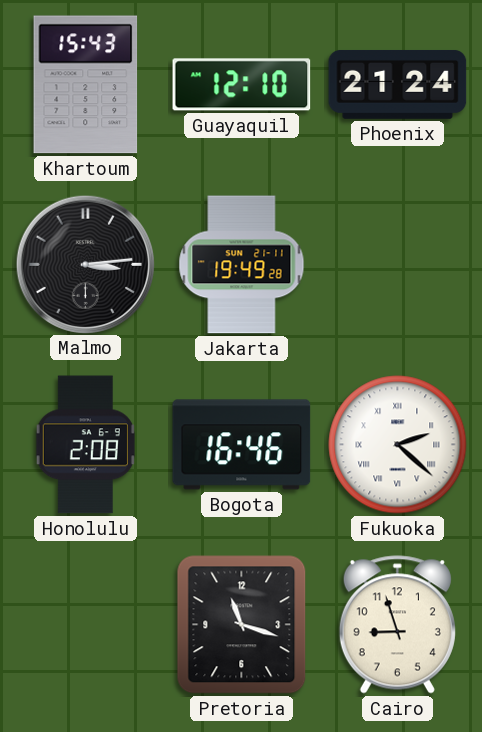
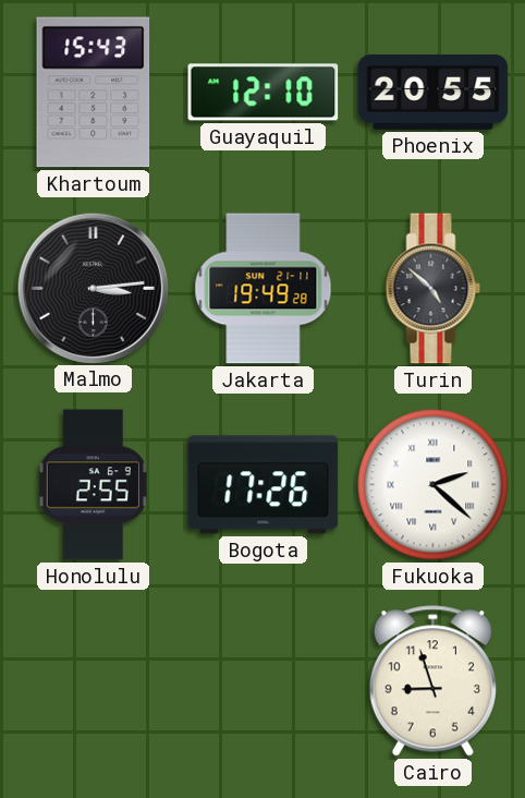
Phoenix: 21:24 -> 20:55 (434, 92)
Turin: none -> 4:52 (434, 289)
Honolulu: 2:08 -> 2:55 (93, 485)
Bogota: 16:46 -> 17:26 (264, 485)
Pretoria: 11:18 -> none (242, 625)
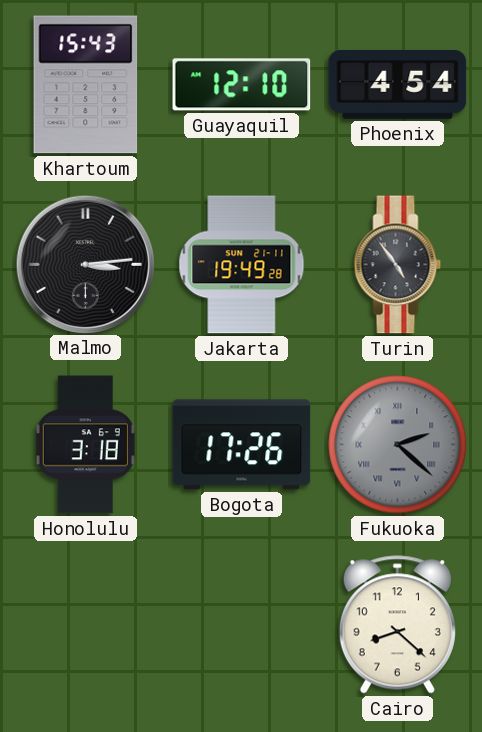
Phoenix: 20:55 -> 4:54 (398, 84)
Turin: 4:52 -> 4:54 (398, 265)
Honolulu: 2:55 -> 3:18 (85, 445)
Fukuoka dial: white -> grey (398, 445)
Cairo: 8:57 -> 8:22 (397, 625)
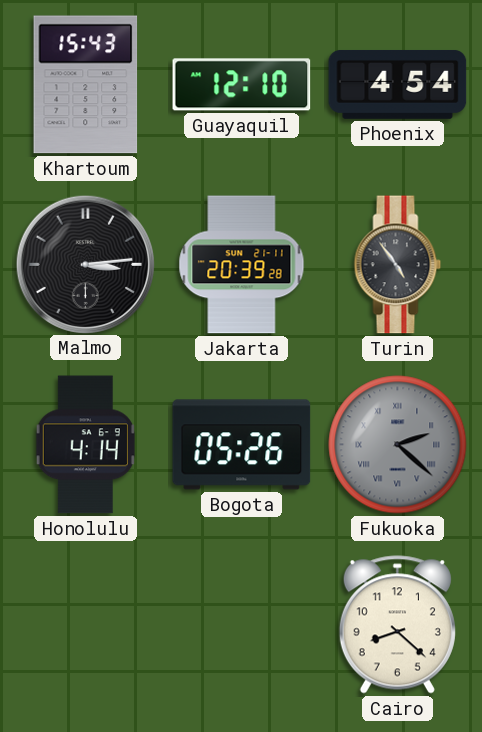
Jakarta: 19:49 -> 20:39 (242, 265)
Honolulu: 3:18 -> 4:14 (85, 445)
Bogota: 17:26 -> 05:26 (242, 445)
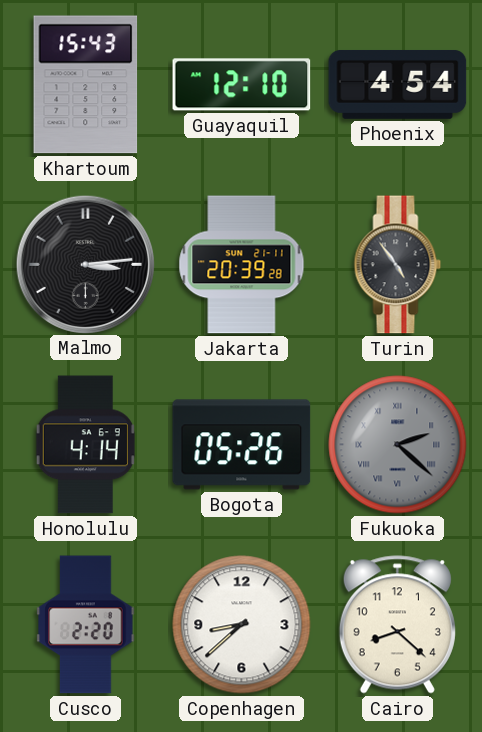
Cusco: none -> 2:20 (86, 625)
Copenhagen: none -> 8:38 (242, 625)
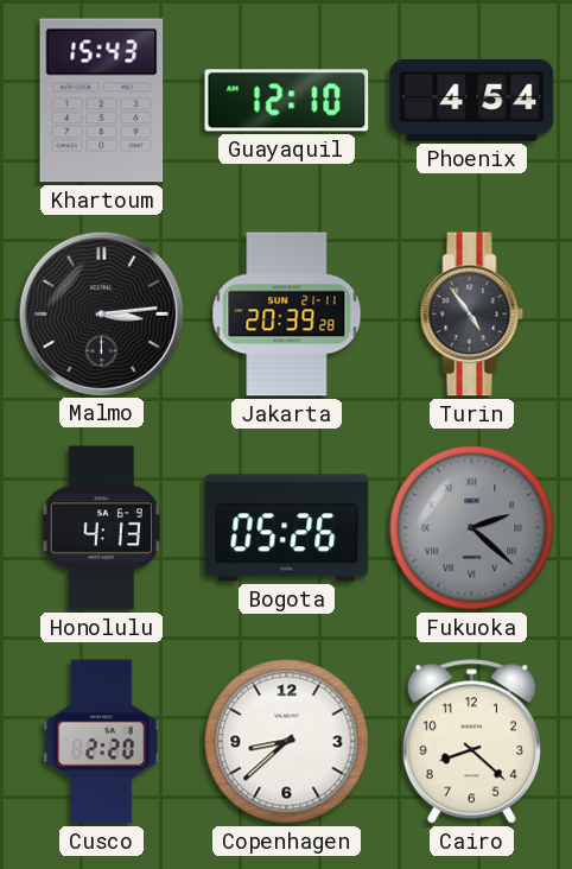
Honolulu: 4:14 -> 4:13 (101, 528)
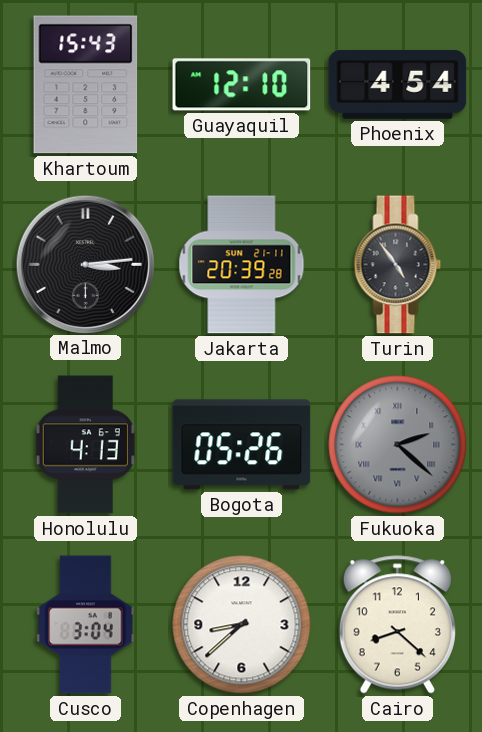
Cusco: 2:20 -> 3:04 (86, 625)
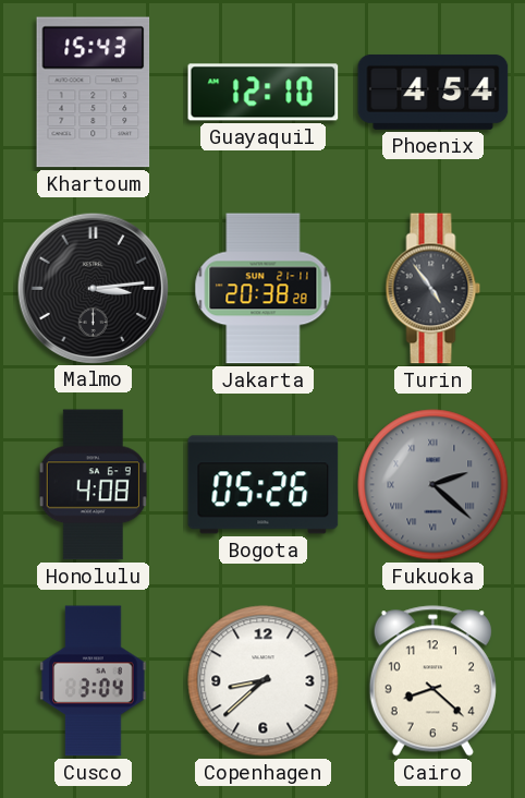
Jakarta: 20:39 -> 20:38 (264, 289)
Honolulu: 4:13 -> 4:08 (93, 485)
